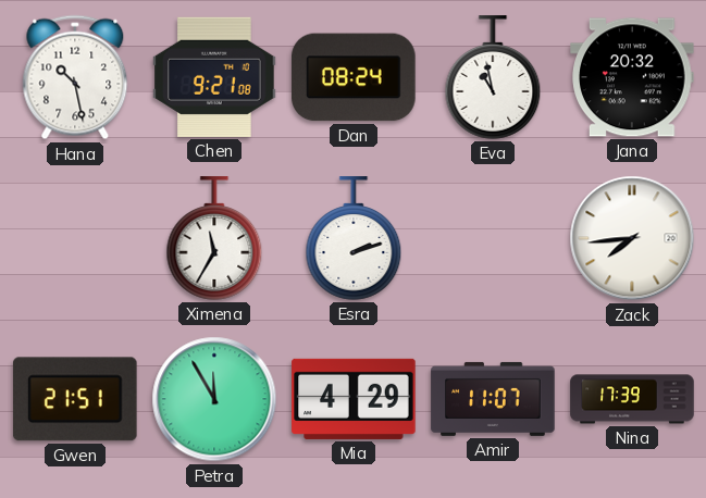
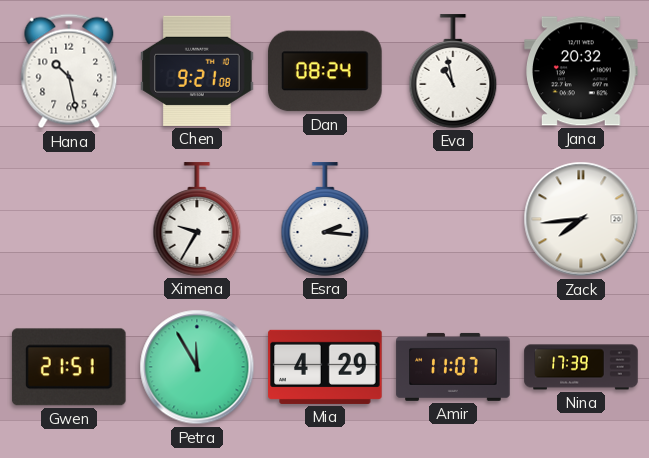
Ximena: 11:35 -> 9:35 (197, 219)
Esra: 2:12 -> 2:16 (325, 219)
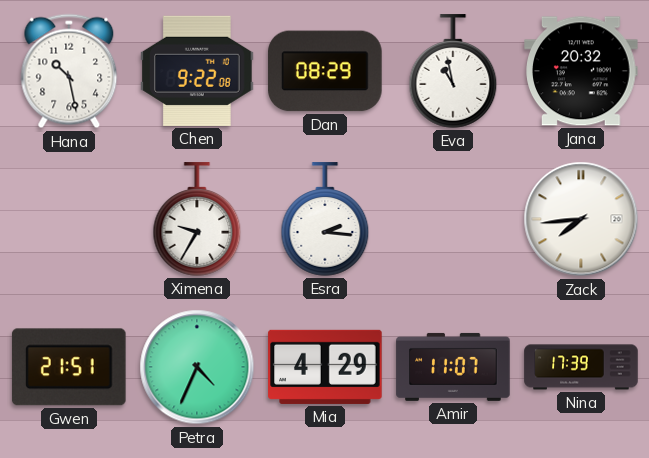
Chen: 9:21 -> 9:22 (197, 71)
Dan: 08:24 -> 08:29 (325, 71)
Petra: 11:55 -> 4:34 (197, 367)
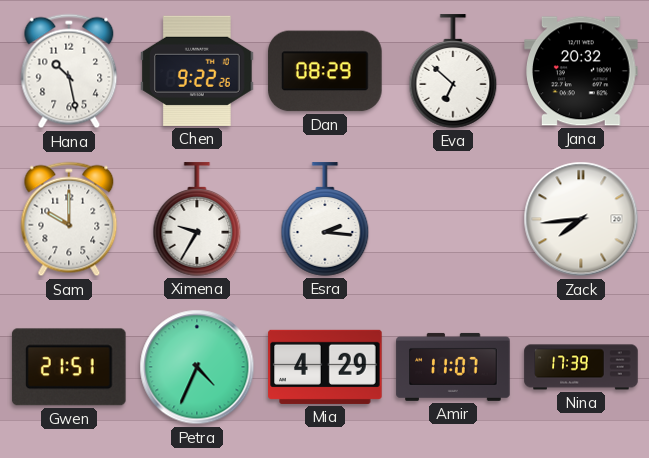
Chen: 9:22:08 -> 9:22:26 (197, 71)
Eva: 10:58 -> 6:52 (453, 71)
Sam: none -> 10:00 (69, 219)
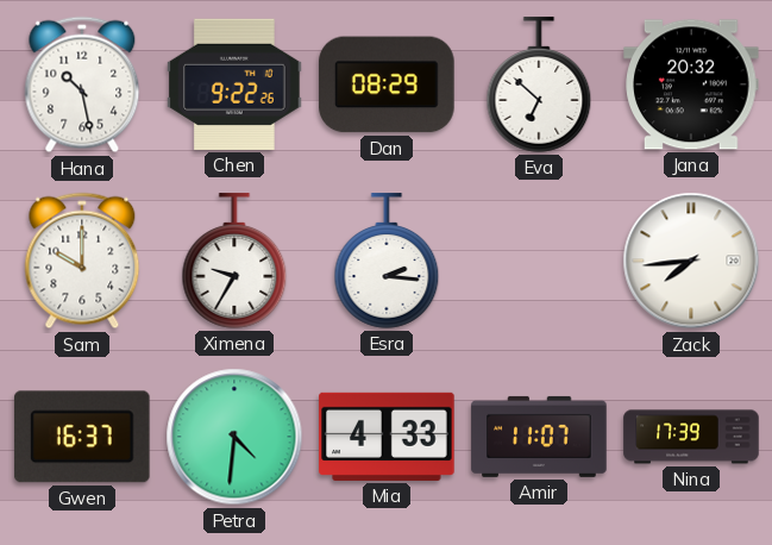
Gwen: 21:51 -> 16:37 (82, 437)
Petra: 4:34 -> 4:31 (234, 437)
Mia: 4:29 -> 4:33 (387, 437)
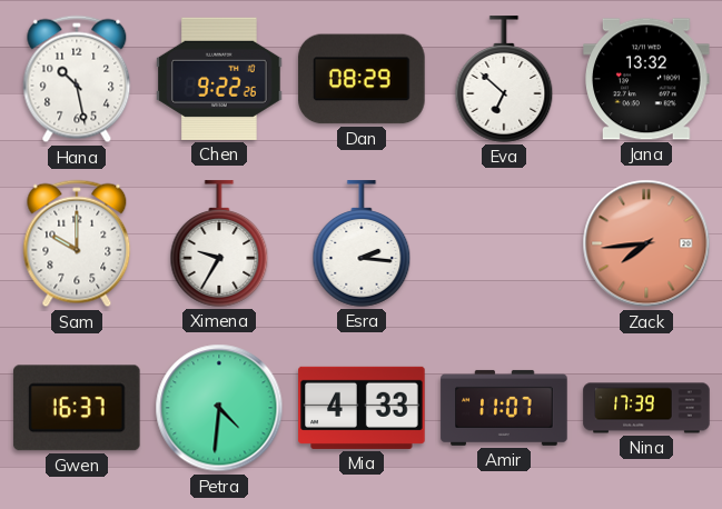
Jana: 20:32 -> 13:32 (646, 79)
Zack dial: white -> salmon (646, 243)
